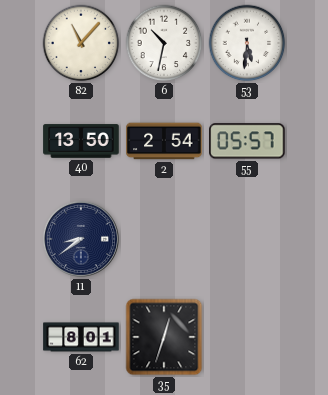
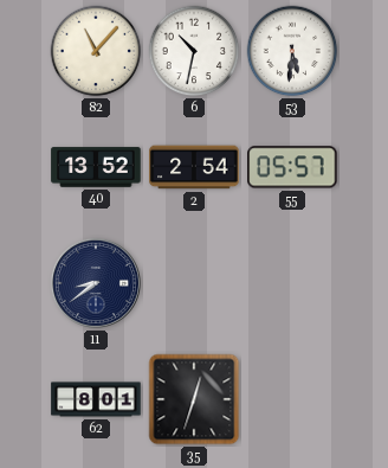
40: 13:50 -> 13:52 (96, 167)
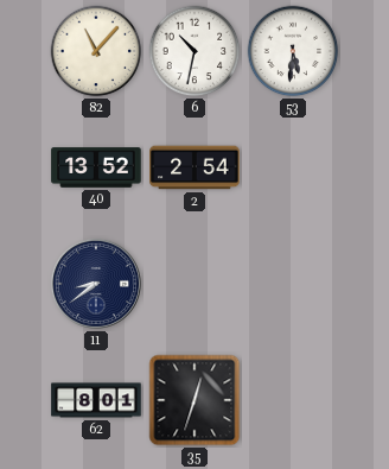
55: 05:57 -> none (292, 167)
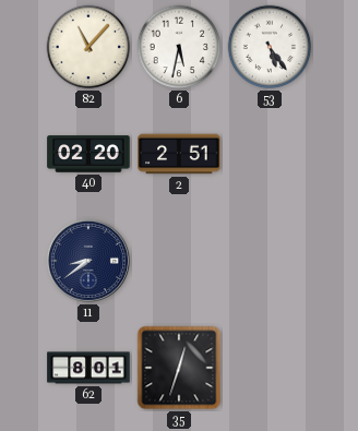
6: 10:32 -> 5:32 (179, 47)
53: 5:31 -> 5:24 (270, 47)
40: 13:52 -> 02:20 (88, 154)
2: 2:54 -> 2:51 (179, 154)
